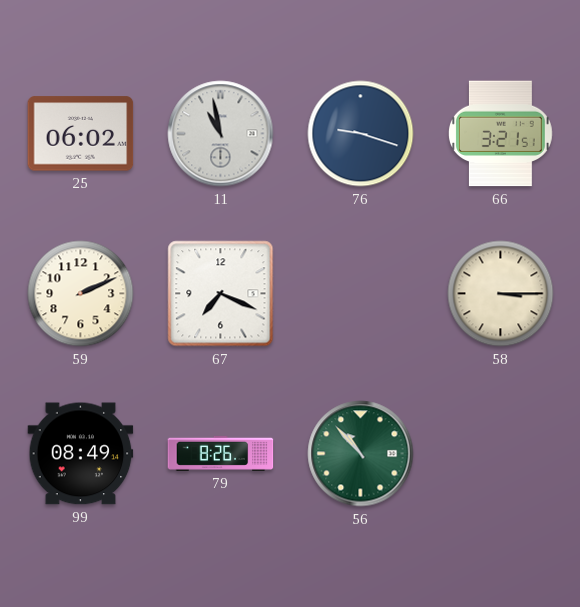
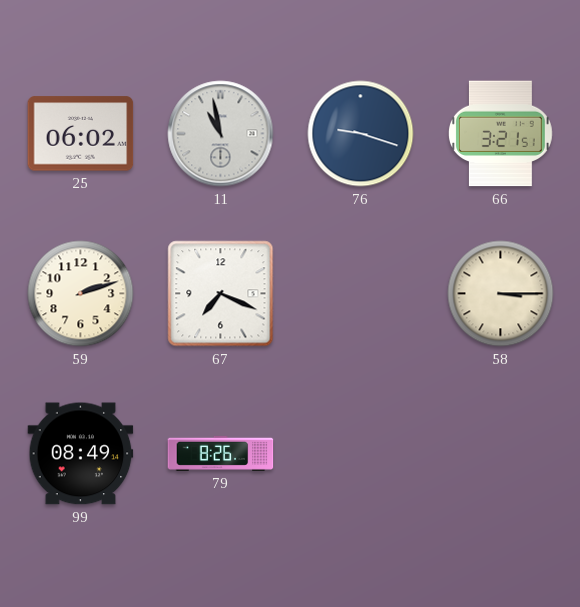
59: 2:11 -> 2:12 (81, 294)
56: 10:53 -> none (361, 454)
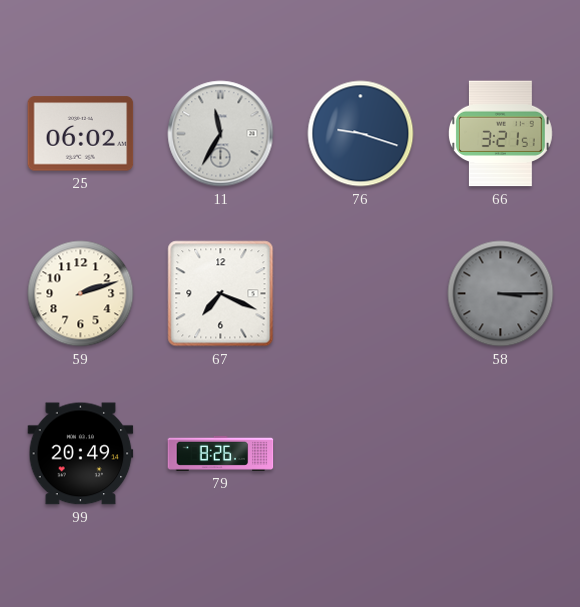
11: 10:58 -> 11:35 (221, 134)
58 dial: cream -> grey (501, 294)
99: 08:49 -> 20:49 (81, 454)
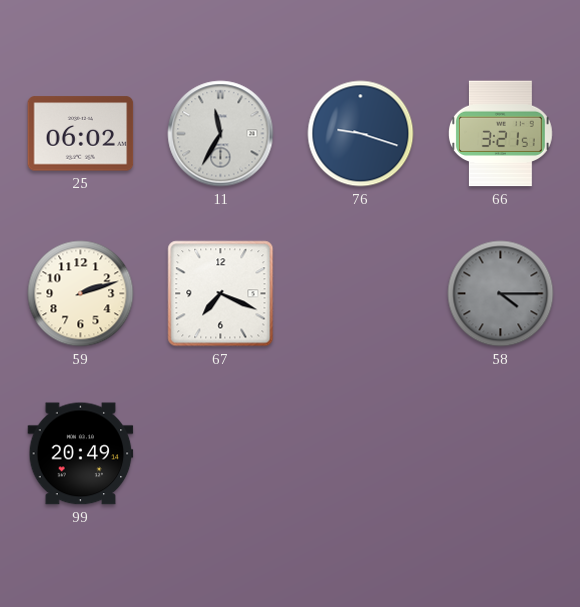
58: 3:15 -> 4:15 (501, 294)
79: 8:26 -> none (221, 453)
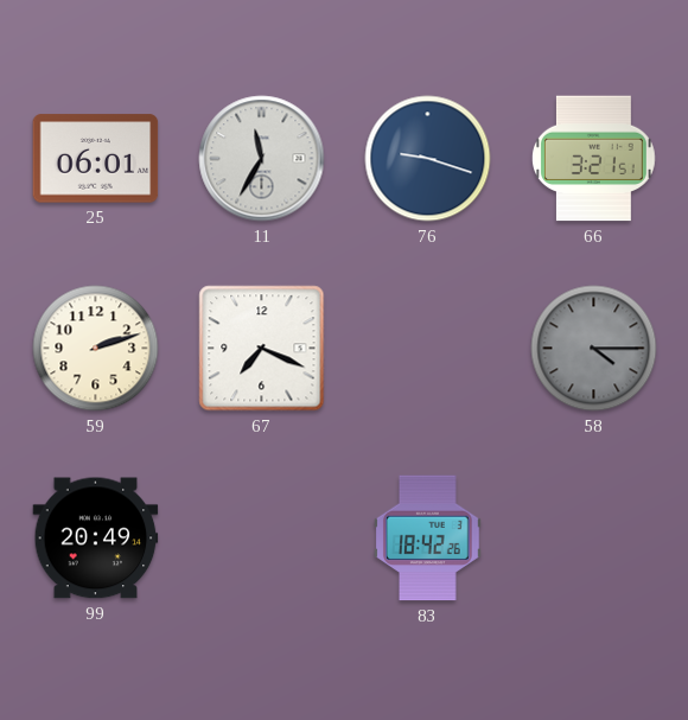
25: 06:02 -> 06:01 (96, 159)
83: none -> 18:42 (427, 539)
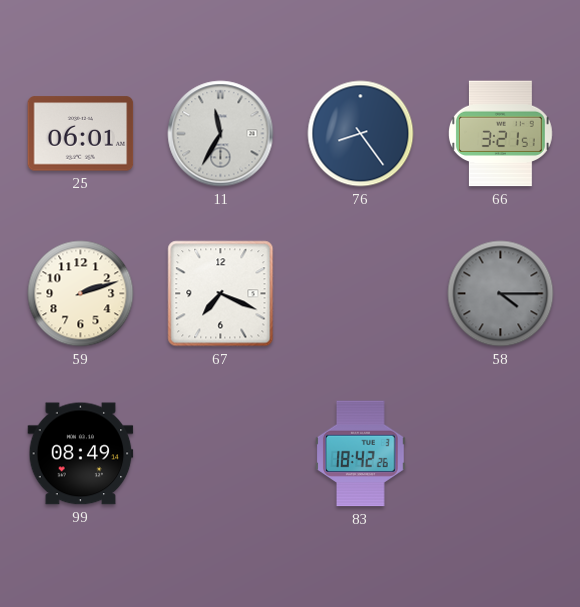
76: 9:18 -> 8:24 (361, 134)
99: 20:49 -> 08:49 (81, 454)
